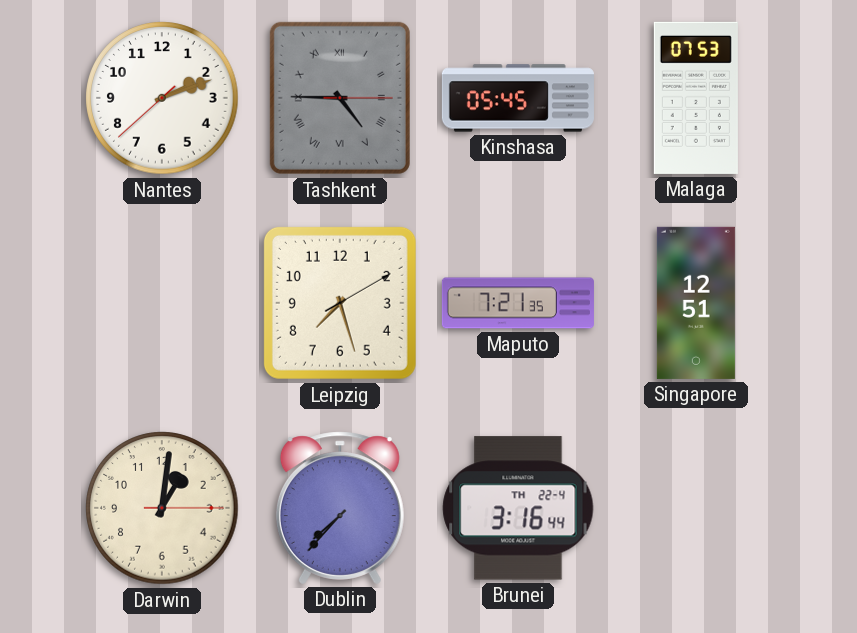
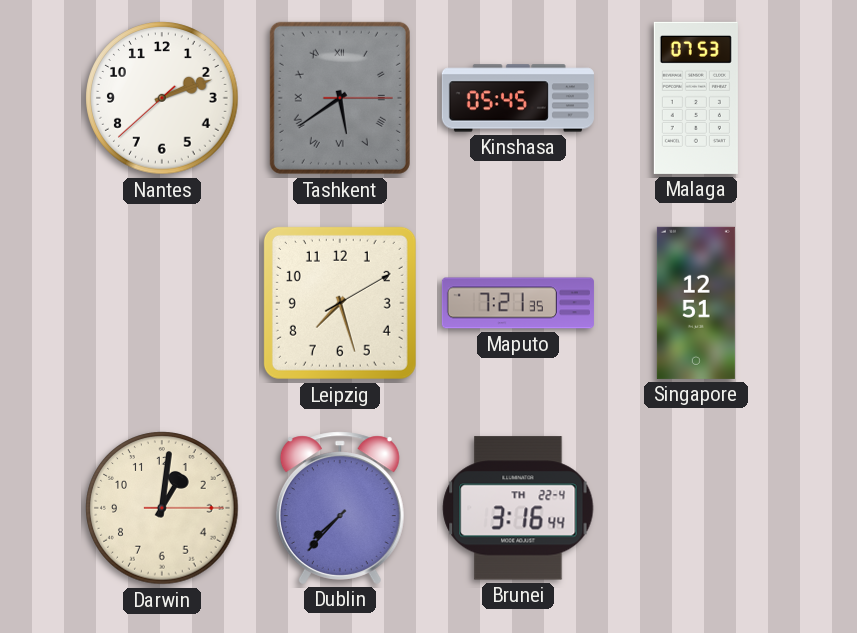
Tashkent: 4:45 -> 5:39 (340, 98)
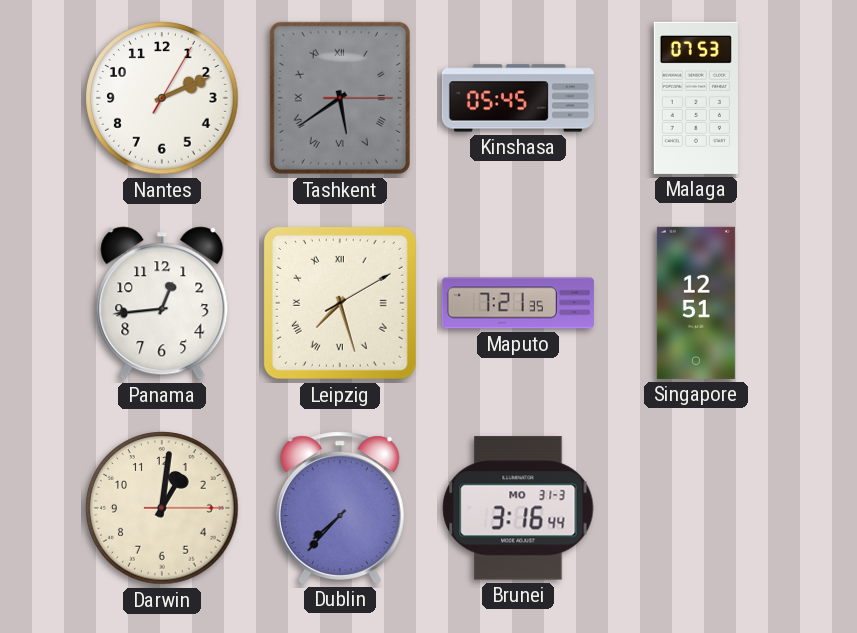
Nantes: 2:11:38 -> 2:11:05 (162, 98)
Panama: none -> 12:44 (162, 303)
Leipzig numerals: Arabic -> Roman (340, 303)
Brunei date: TH 22-4 -> MO 31-3 (518, 508)
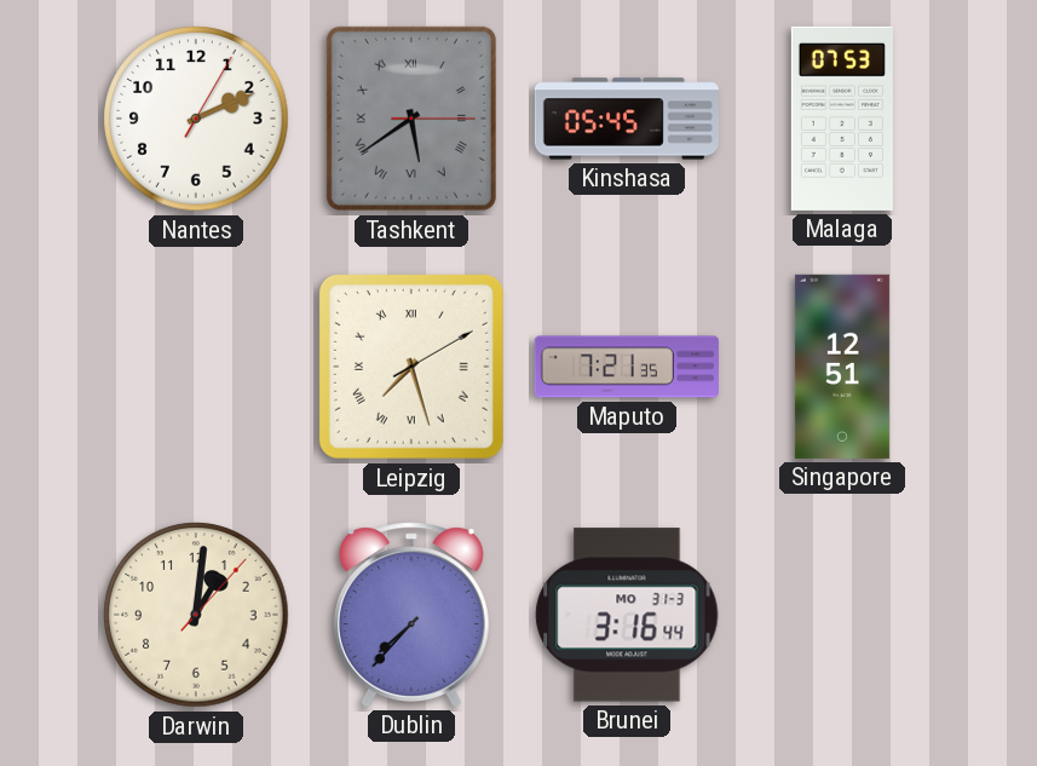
Panama: 12:44 -> none (162, 303)
Darwin: 1:01:15 -> 1:01:07 (196, 615)
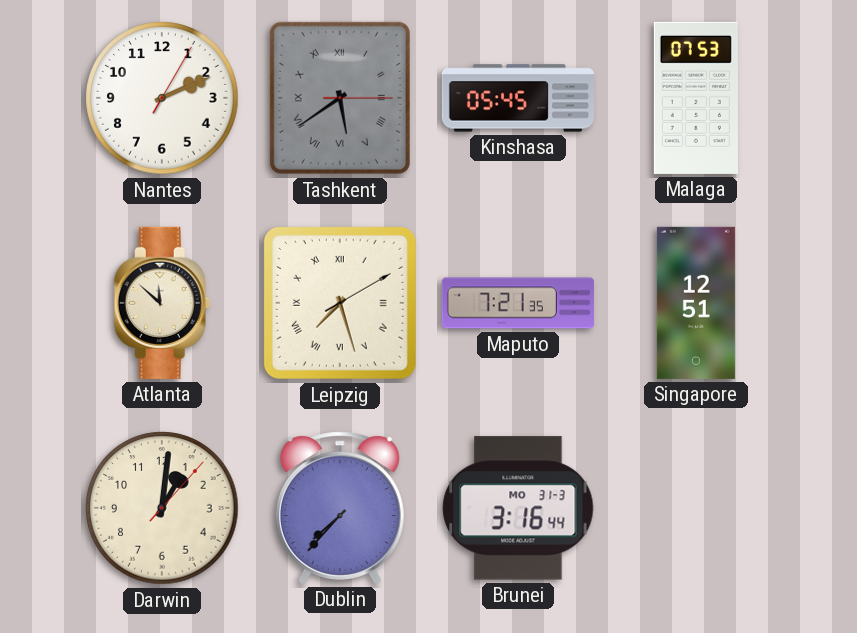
Atlanta: none -> 11:52 (162, 303)
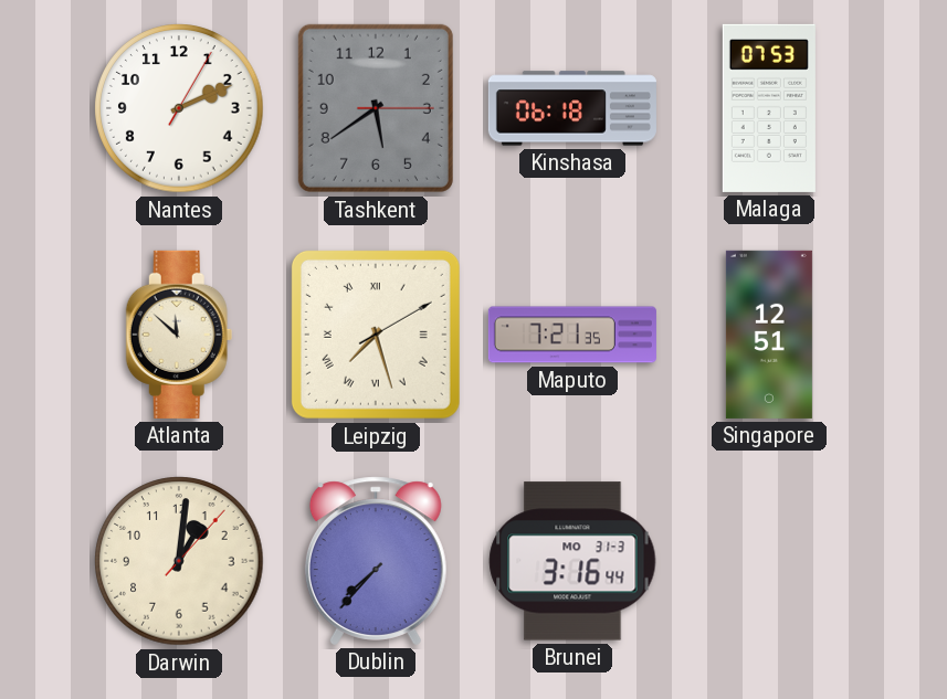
Tashkent numerals: Roman -> Arabic (376, 108)
Kinshasa: 05:45 -> 06:18 (572, 108)
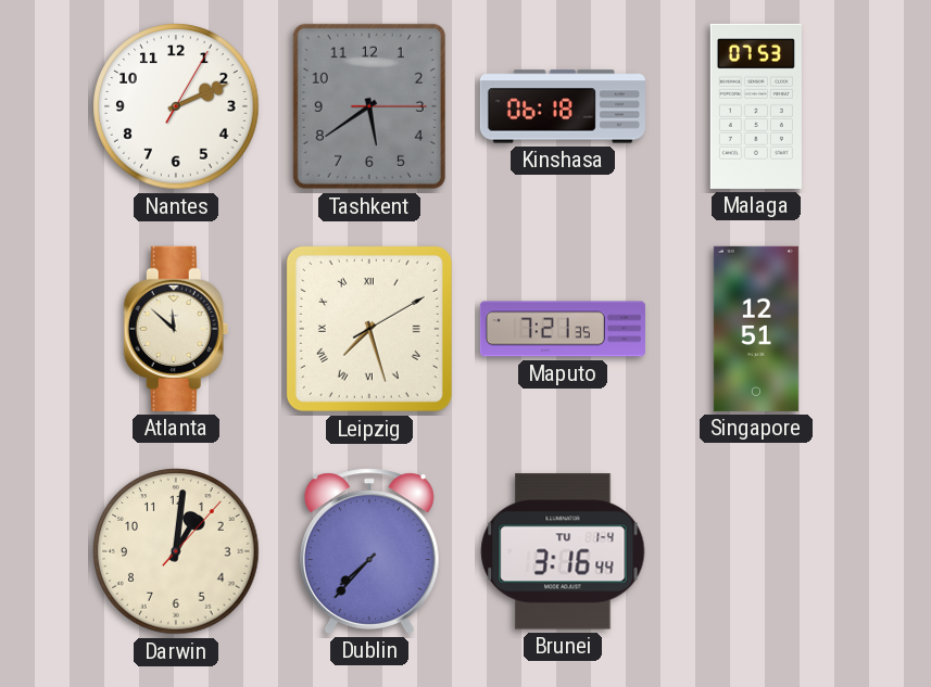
Brunei date: MO 31-3 -> TU 1-4 (563, 551)
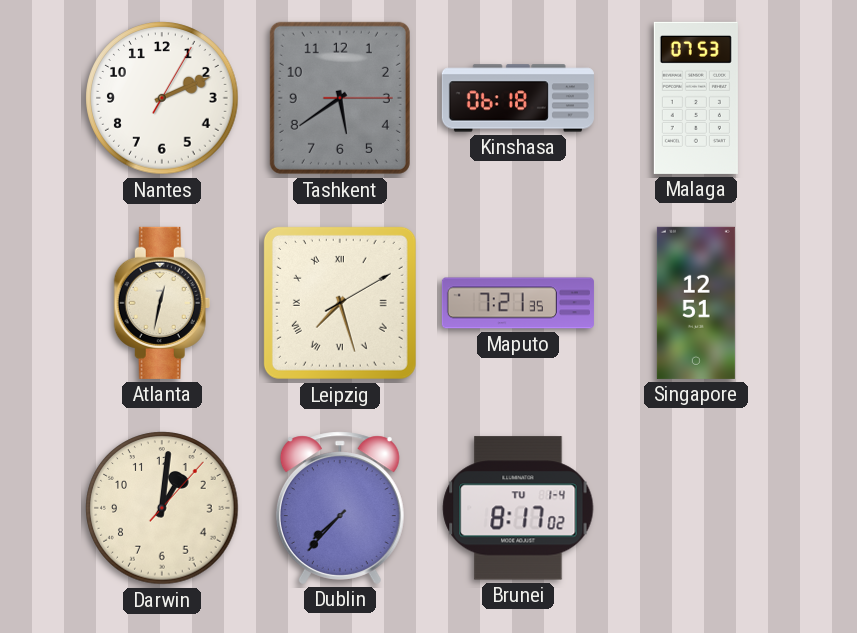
Atlanta: 11:52 -> 12:32 (162, 303)
Brunei: 3:16 -> 8:17 (518, 508)
